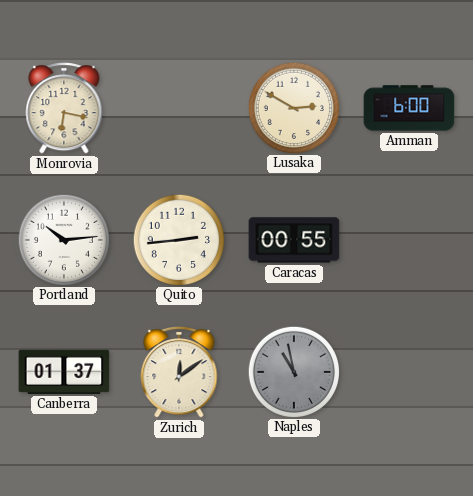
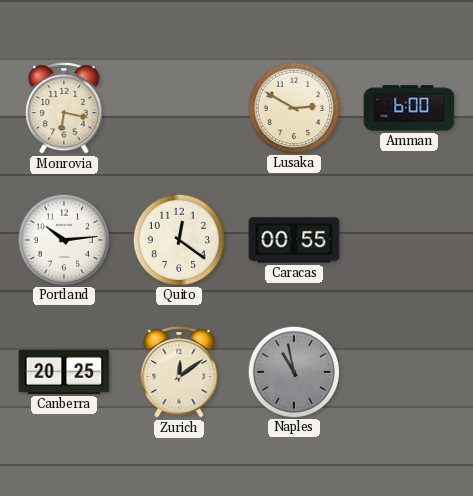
Quito: 2:44 -> 12:21 (178, 239)
Canberra: 01:37 -> 20:25 (64, 372)
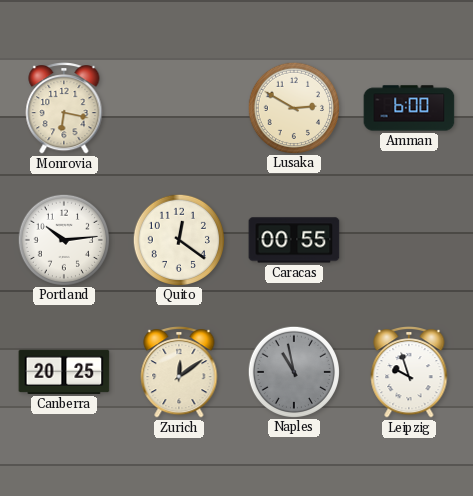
Leipzig: none -> 9:57 (409, 373)
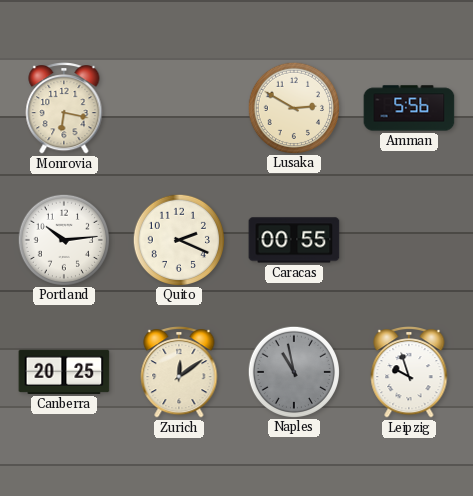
Amman: 6:00 -> 5:56 (409, 108)
Quito: 12:21 -> 2:19 (178, 239)
